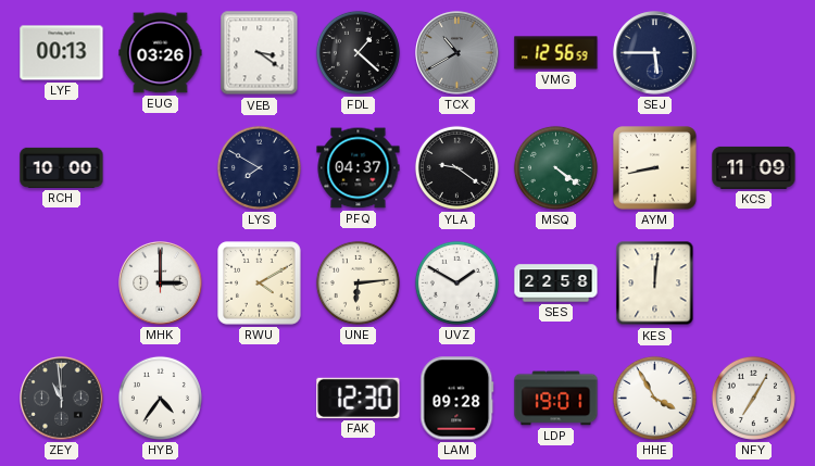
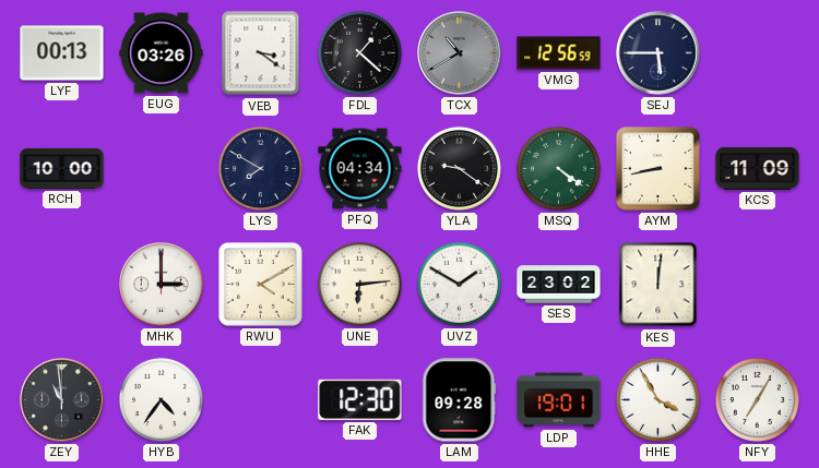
PFQ: 04:37 -> 04:34 (360, 169)
SES: 22:58 -> 23:02 (559, 285)
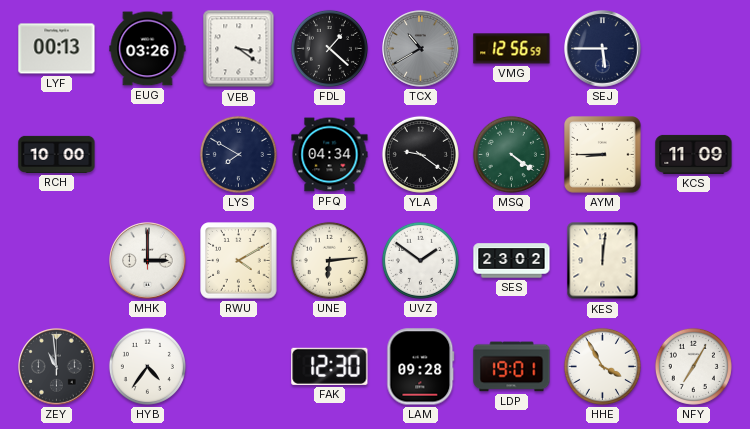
AYM: 8:43 -> 8:45 (603, 155)
UVZ: 1:50 -> 1:51 (420, 260)
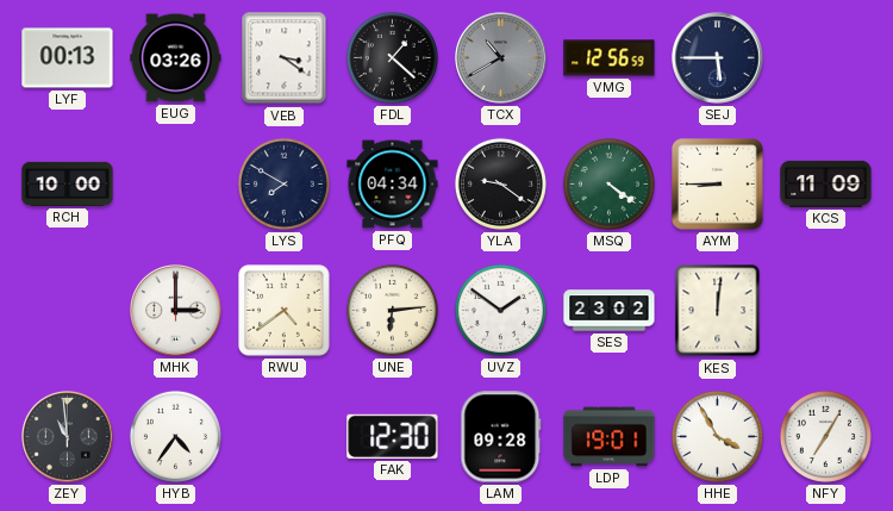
RWU: 4:10 -> 4:39 (285, 311)
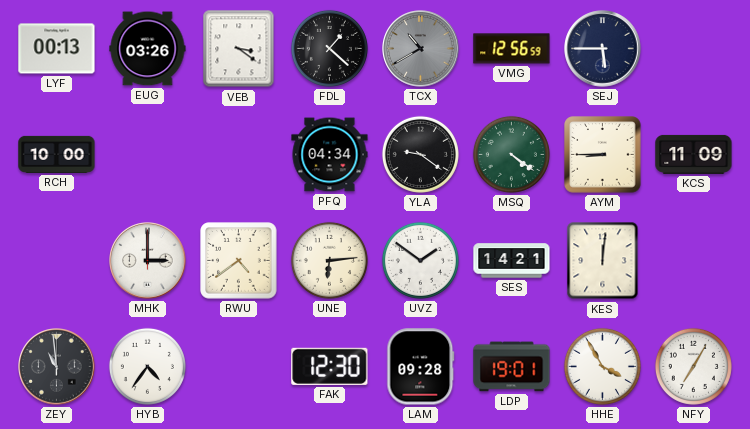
LYS: 7:50 -> none (283, 183)
SES: 23:02 -> 14:21 (512, 261)
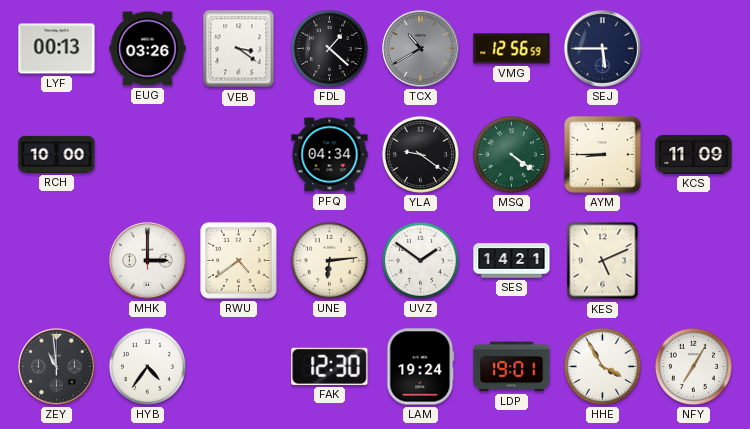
KES: 12:01 -> 5:11 (603, 261)
LAM: 09:28 -> 19:24 (421, 367)
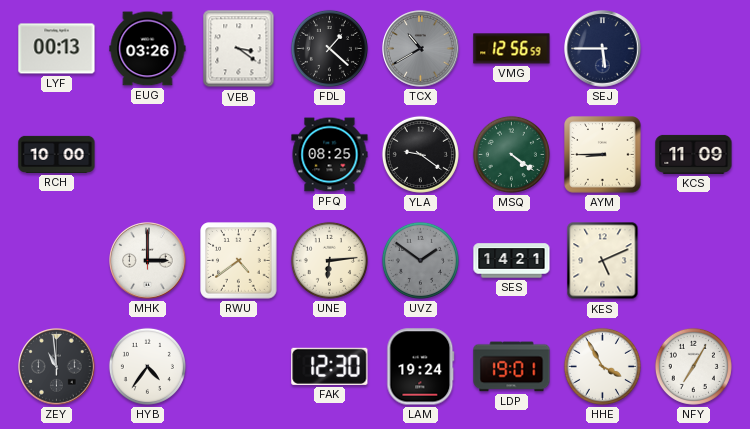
PFQ: 04:34 -> 08:25 (330, 155)
UVZ dial: white -> grey (420, 260)
